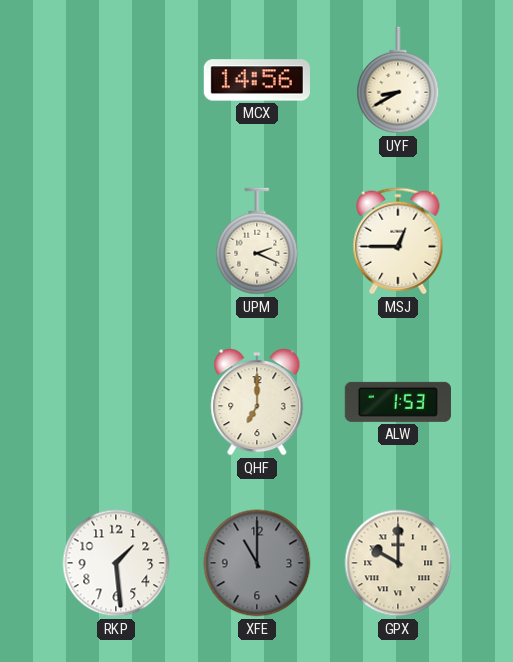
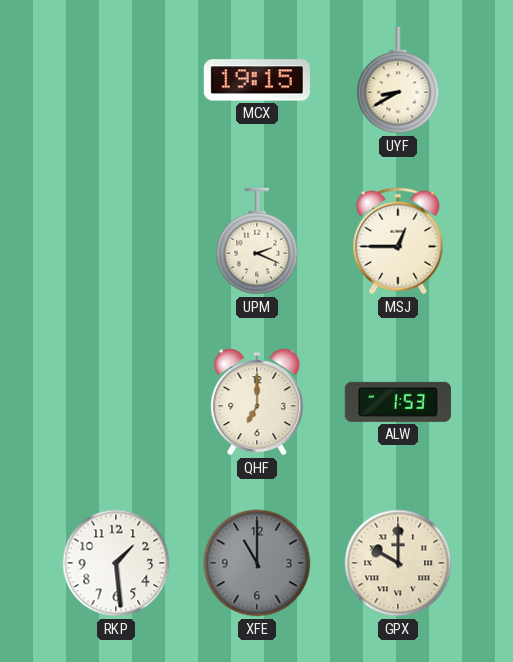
MCX: 14:56 -> 19:15 (257, 80)
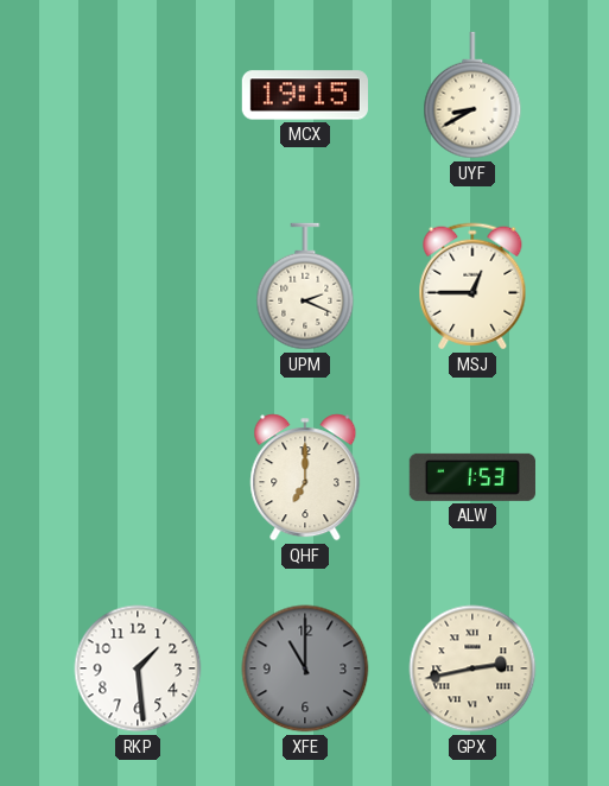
GPX: 10:00 -> 2:43 (472, 668)
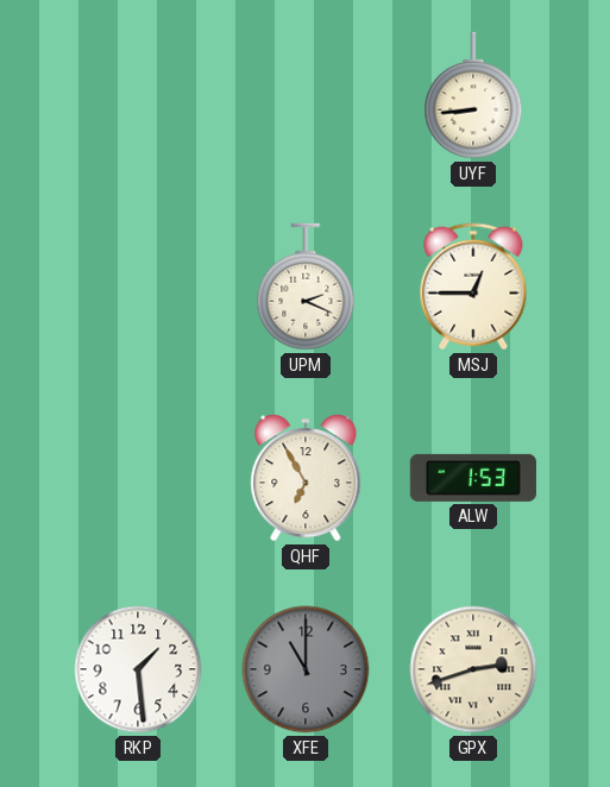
MCX: 19:15 -> none (305, 95)
UYF: 8:40 -> 8:44 (473, 95)
QHF: 7:00 -> 6:55 (306, 478)
GPX: 2:43 -> 2:42 (473, 669)
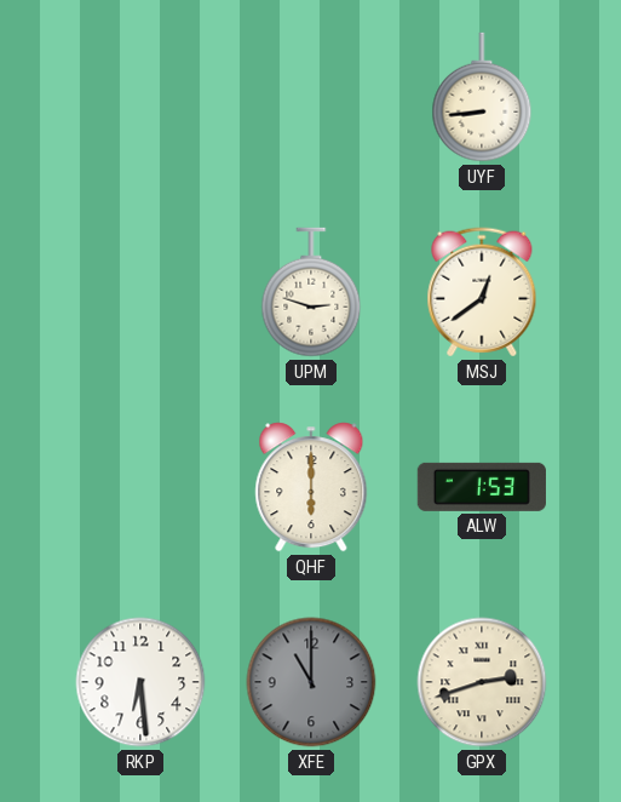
UPM: 2:19 -> 2:48 (311, 292)
MSJ: 12:45 -> 12:39 (482, 292)
QHF: 6:55 -> 6:00 (311, 487)
RKP: 1:29 -> 6:29 (140, 682)
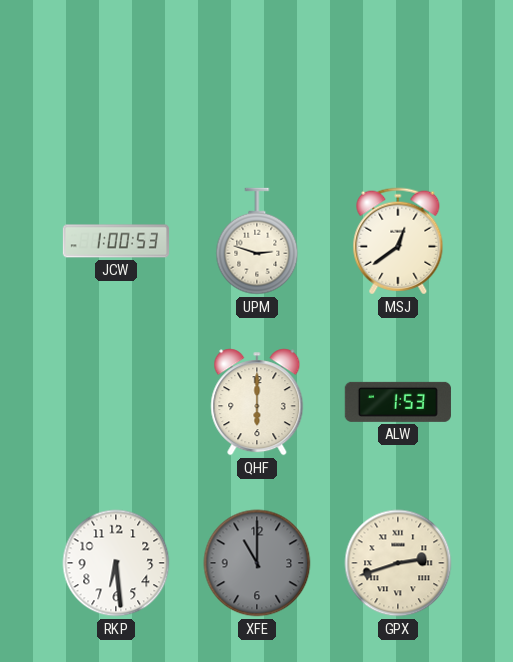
UYF: 8:44 -> none (482, 97)
JCW: none -> 1:00 (115, 241)
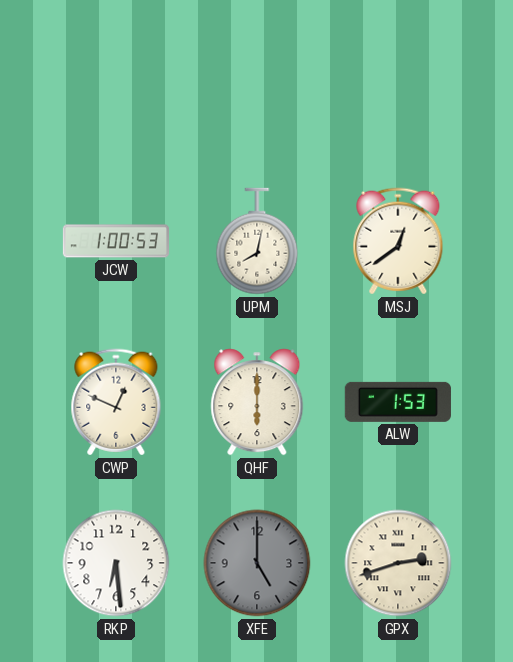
UPM: 2:48 -> 8:02 (257, 241)
CWP: none -> 12:49 (116, 402)
XFE: 11:00 -> 5:00 (257, 563)
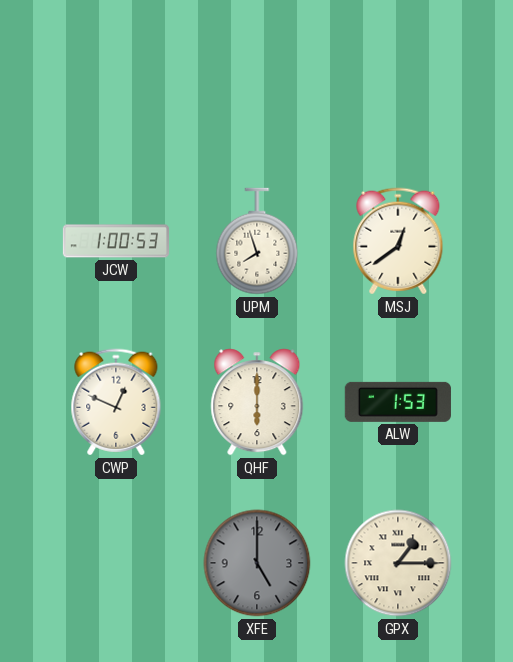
UPM: 8:02 -> 7:57 (257, 241)
RKP: 6:29 -> none (116, 563)
GPX: 2:42 -> 1:15 (398, 563)
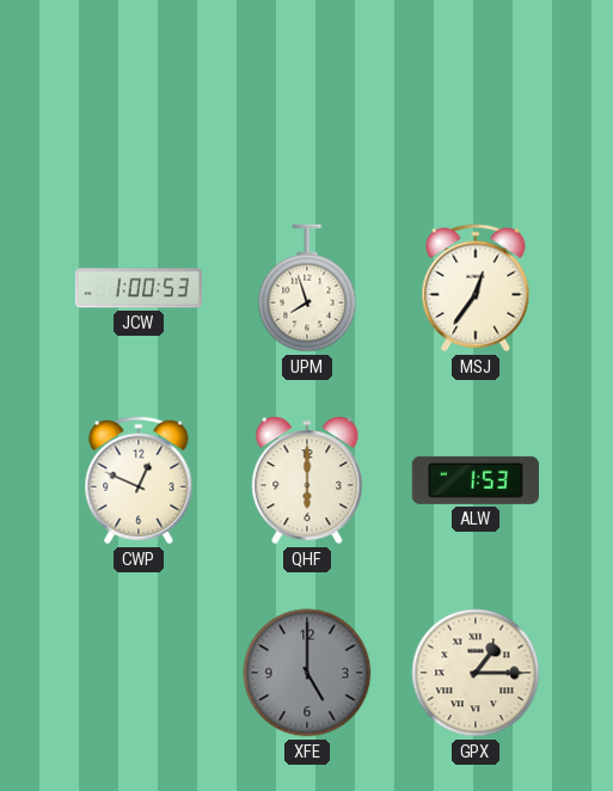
MSJ: 12:39 -> 12:36 (476, 288)
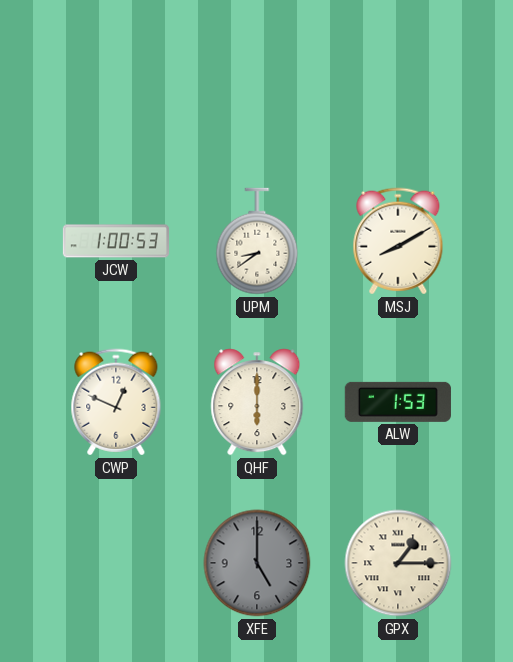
UPM: 7:57 -> 8:39 (257, 241)
MSJ: 12:36 -> 8:10 (398, 241)
